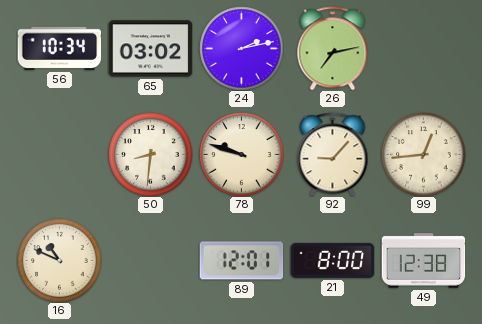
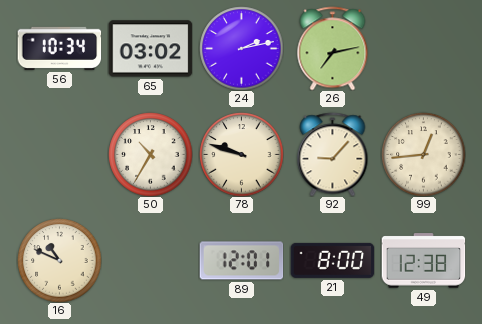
50: 8:31 -> 10:35 (150, 154)
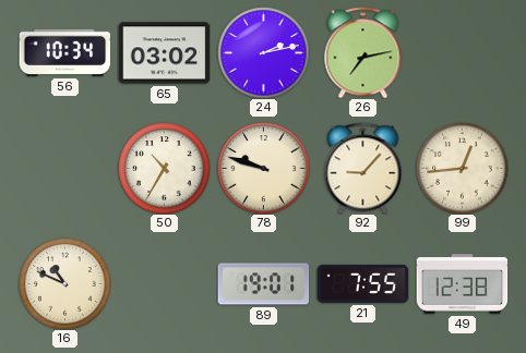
89: 12:01 -> 19:01 (263, 284)
21: 8:00 -> 7:55 (362, 283)
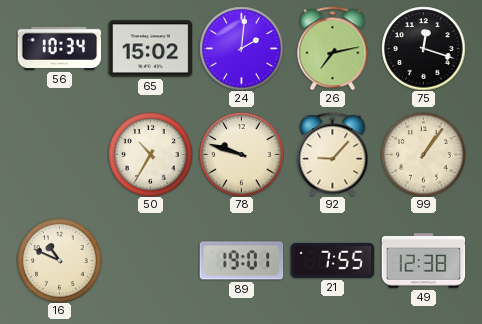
65: 03:02 -> 15:02 (150, 49)
24: 2:13 -> 2:01 (241, 48)
75: none -> 12:18 (423, 48)
99: 12:44 -> 1:06 (423, 154)
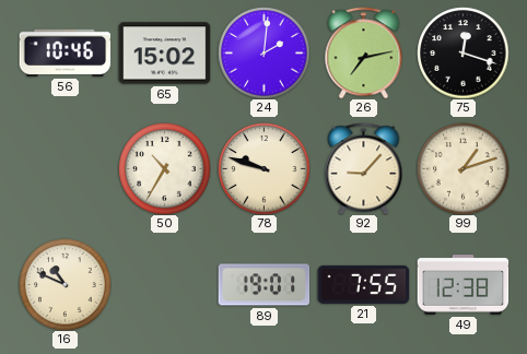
56: 10:34 -> 10:46 (65, 52)
99: 1:06 -> 1:12 (462, 168)
